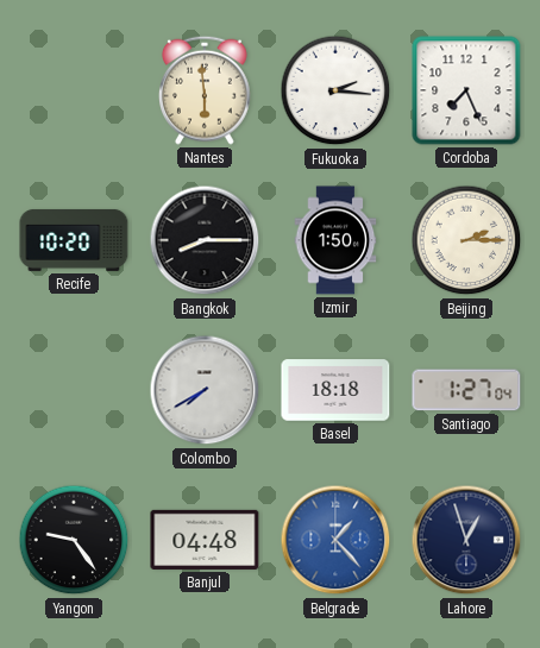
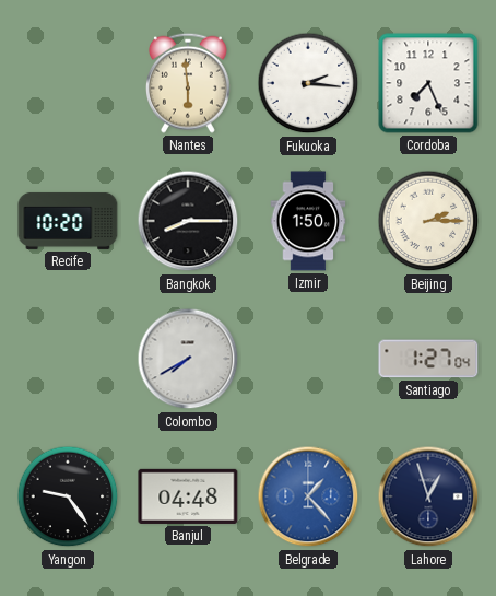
Basel: 18:18 -> none (335, 390)
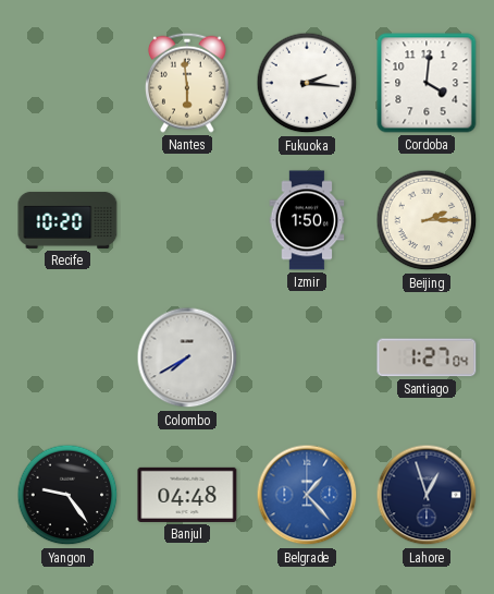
Cordoba: 7:26 -> 4:01 (427, 83)
Bangkok: 8:15 -> none (188, 221)
